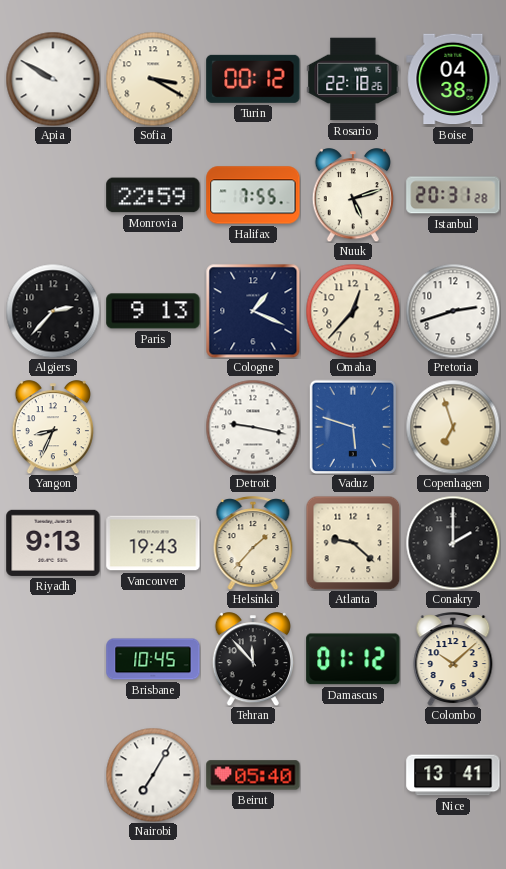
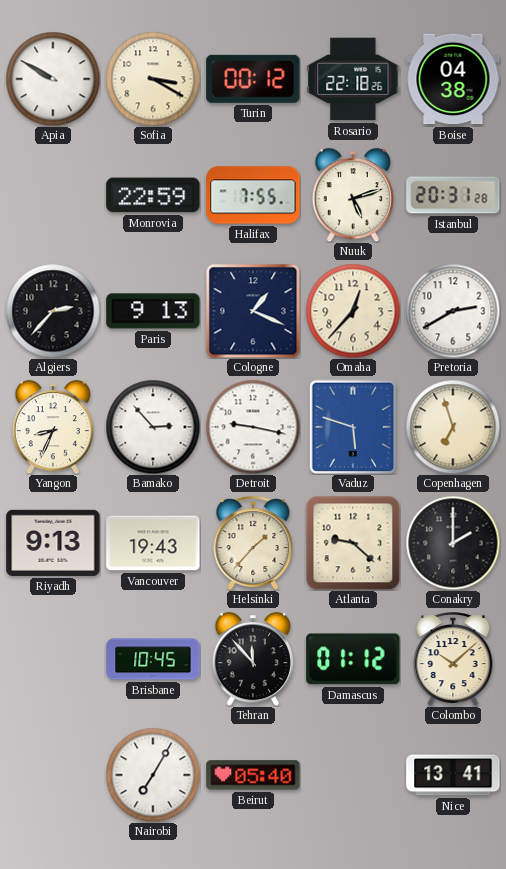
Pretoria: 2:42 -> 2:40 (453, 311)
Bamako: none -> 2:53 (153, 427)
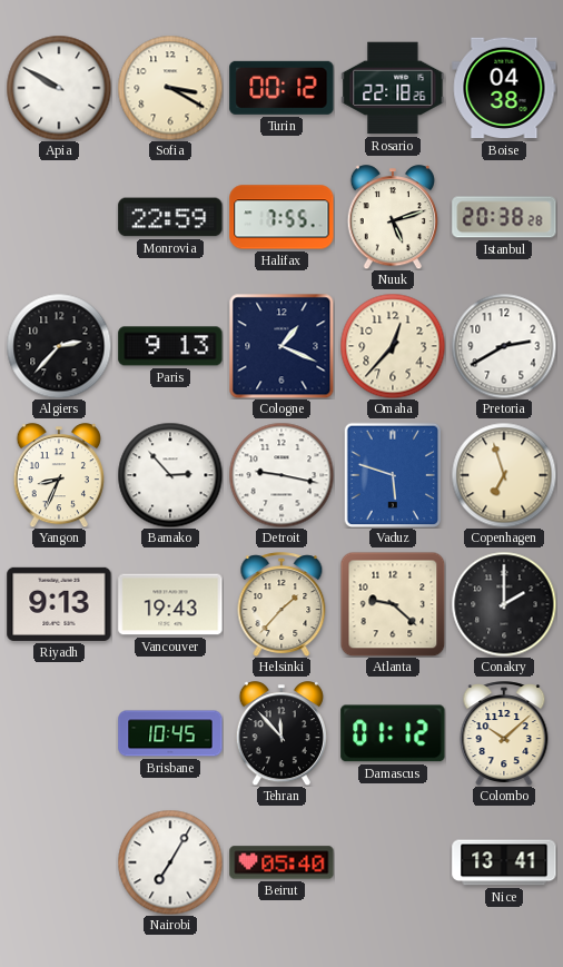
Istanbul: 20:31 -> 20:38 (504, 217)
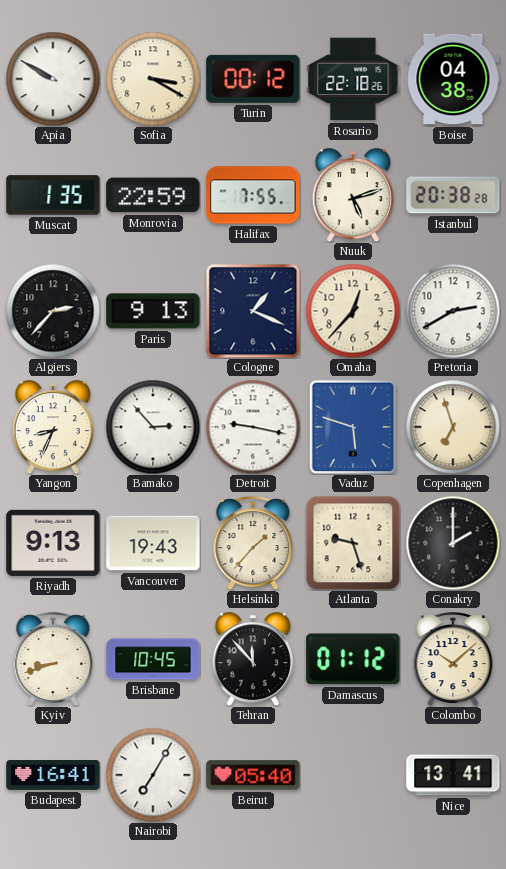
Muscat: none -> 1:35 (53, 195)
Atlanta: 9:22 -> 9:27 (353, 543)
Kyiv: none -> 8:42 (53, 659)
Budapest: none -> 16:41 (53, 776)
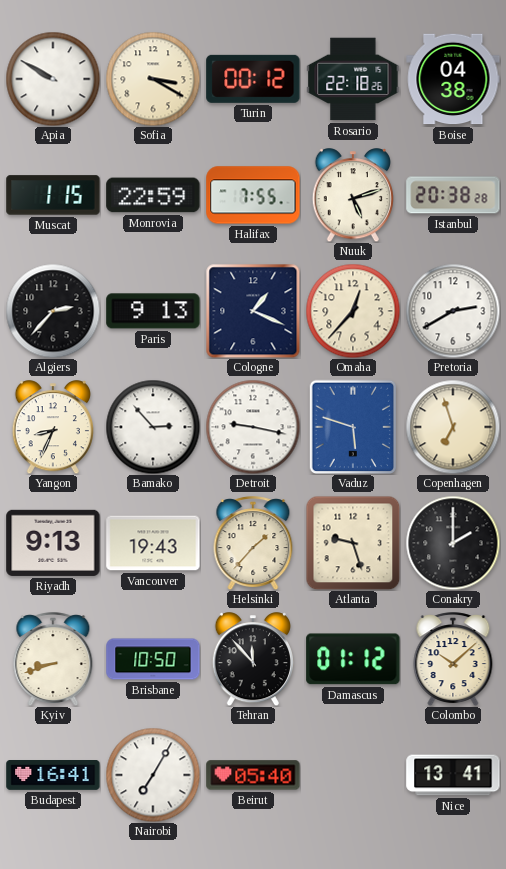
Muscat: 1:35 -> 1:15 (53, 195)
Brisbane: 10:45 -> 10:50 (153, 659)
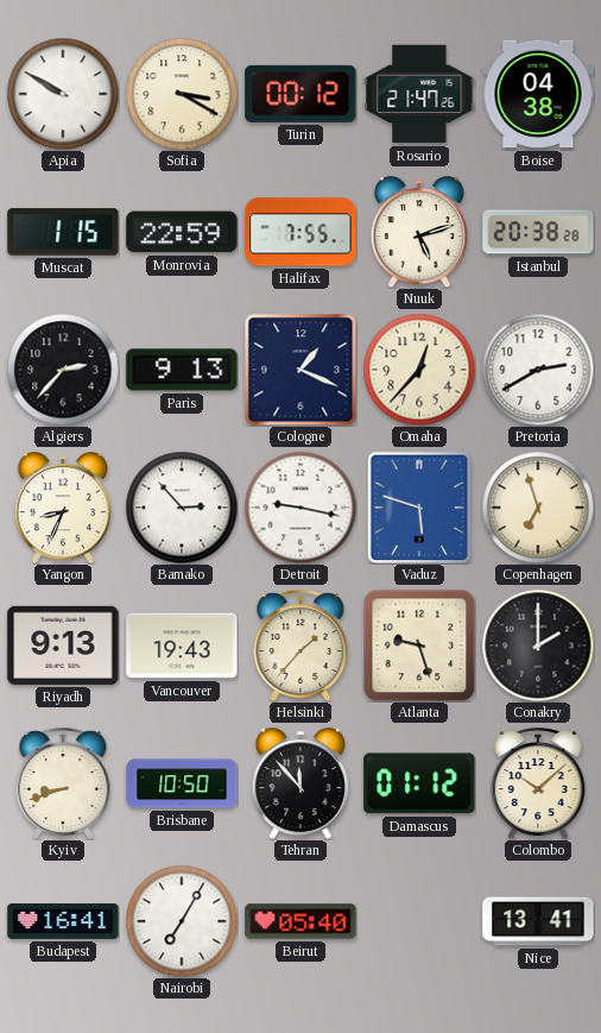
Rosario: 22:18 -> 21:47 (419, 94)
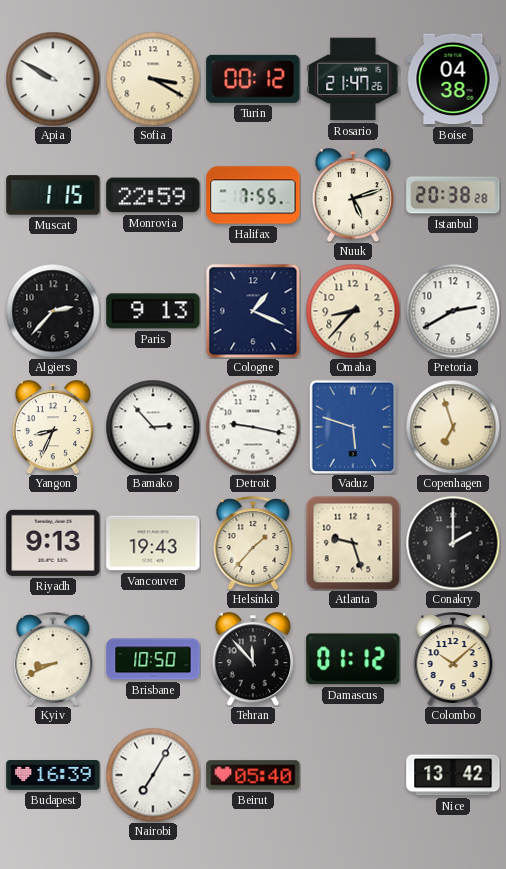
Omaha: 12:37 -> 8:37 (353, 311)
Kyiv: 8:42 -> 8:41 (53, 659)
Budapest: 16:41 -> 16:39 (53, 776)
Nice: 13:41 -> 13:42 (453, 775)
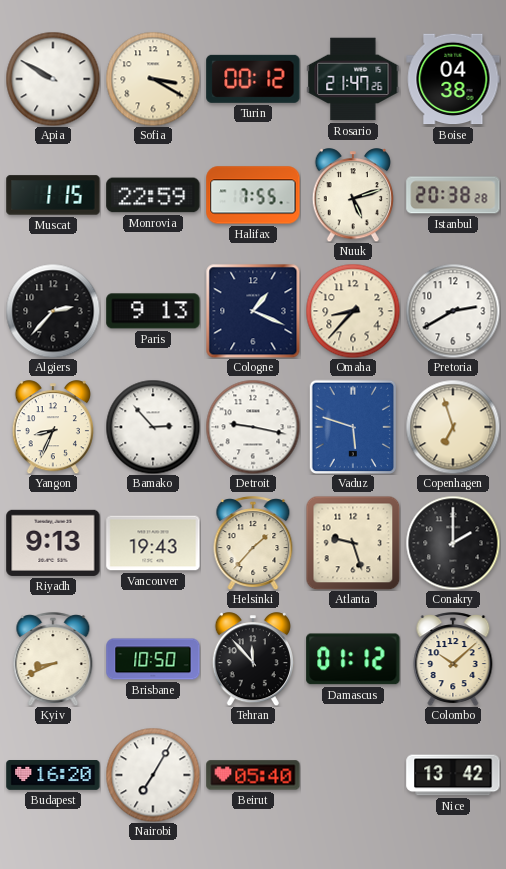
Budapest: 16:39 -> 16:20 (53, 776)
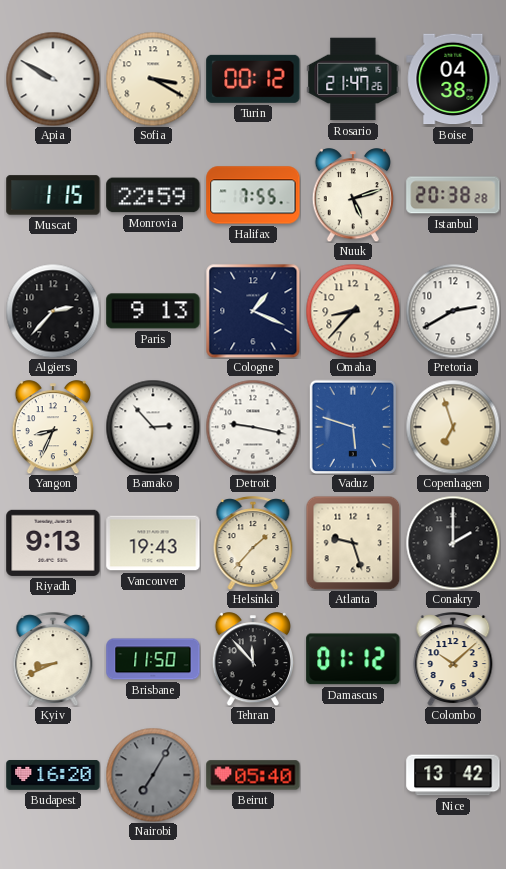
Brisbane: 10:50 -> 11:50 (153, 659)
Nairobi dial: white -> grey (153, 775)
